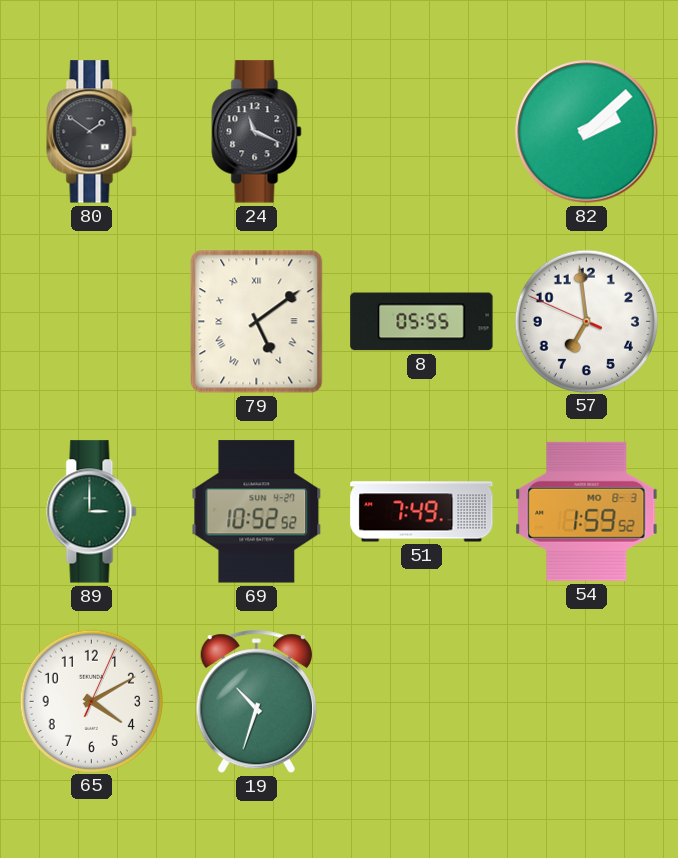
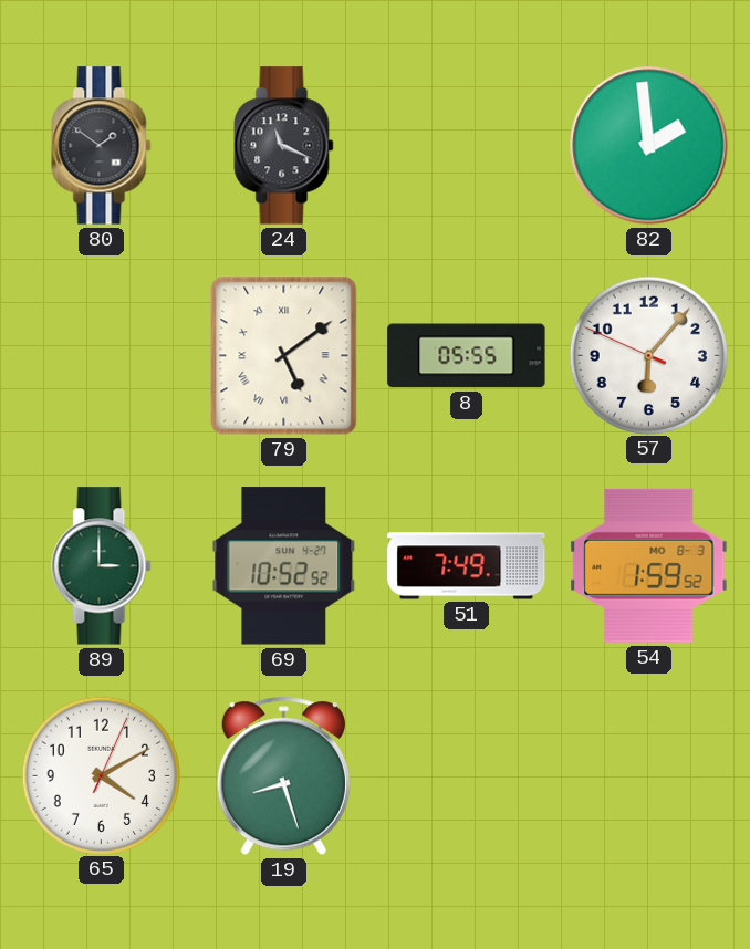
82: 2:08 -> 1:59 (649, 146)
57: 6:58 -> 6:06 (648, 355)
19: 10:33 -> 8:27 (283, 776)
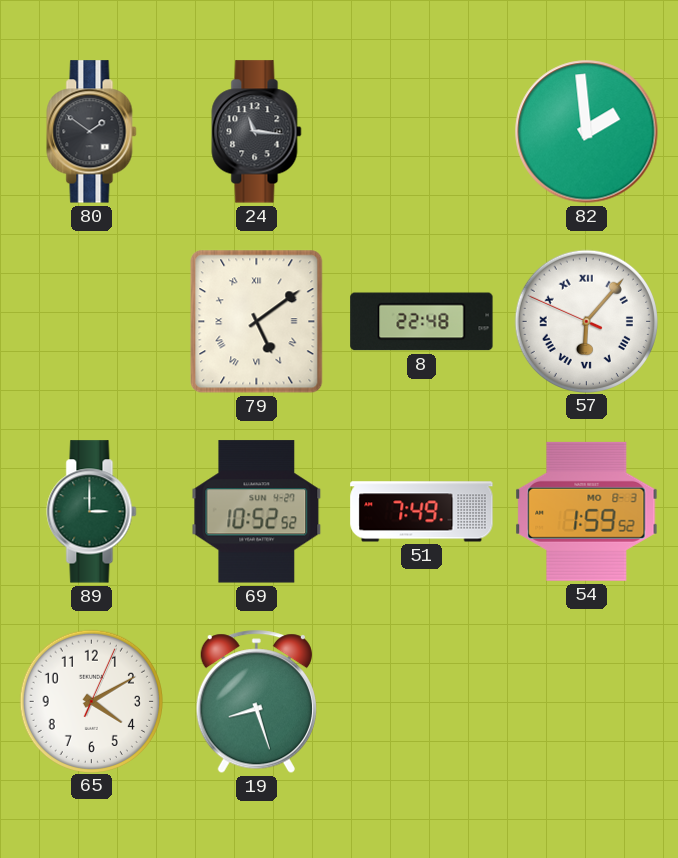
24: 11:19 -> 11:16 (257, 132)
8: 05:55 -> 22:48 (422, 322)
57 numerals: Arabic -> Roman (586, 321)
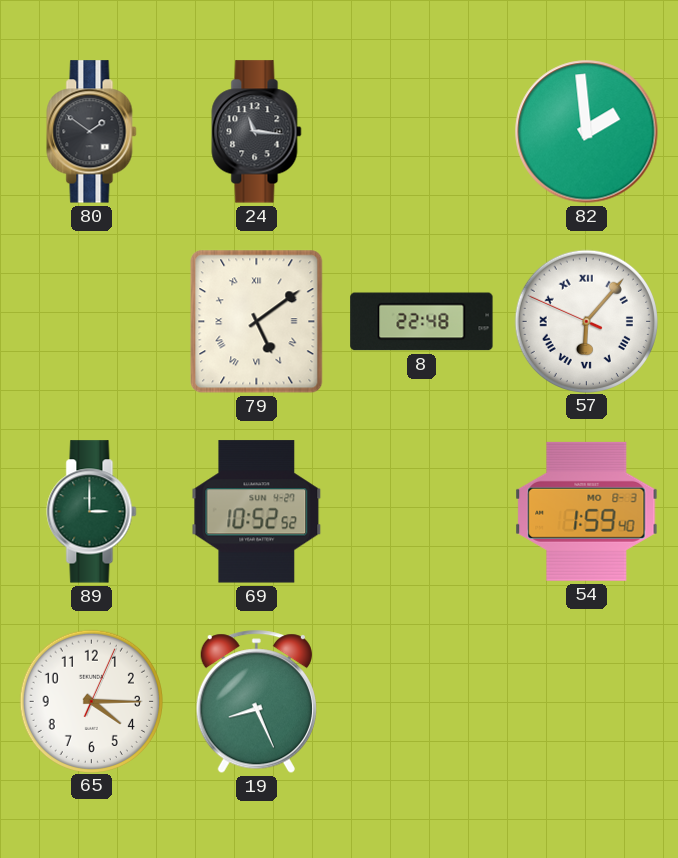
51: 7:49 -> none (422, 512)
54: 1:59:52 -> 1:59:40 (587, 511)
65: 4:10 -> 4:15 (91, 701)
19: 8:27 -> 8:26 (256, 702)
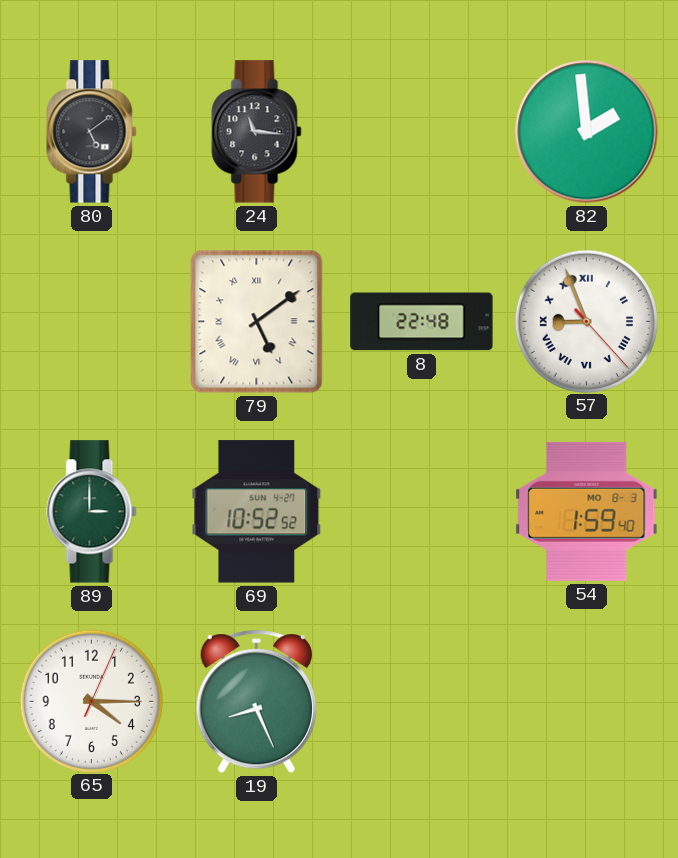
80: 1:51 -> 5:09 (92, 132)
57: 6:06 -> 8:56 (586, 321)
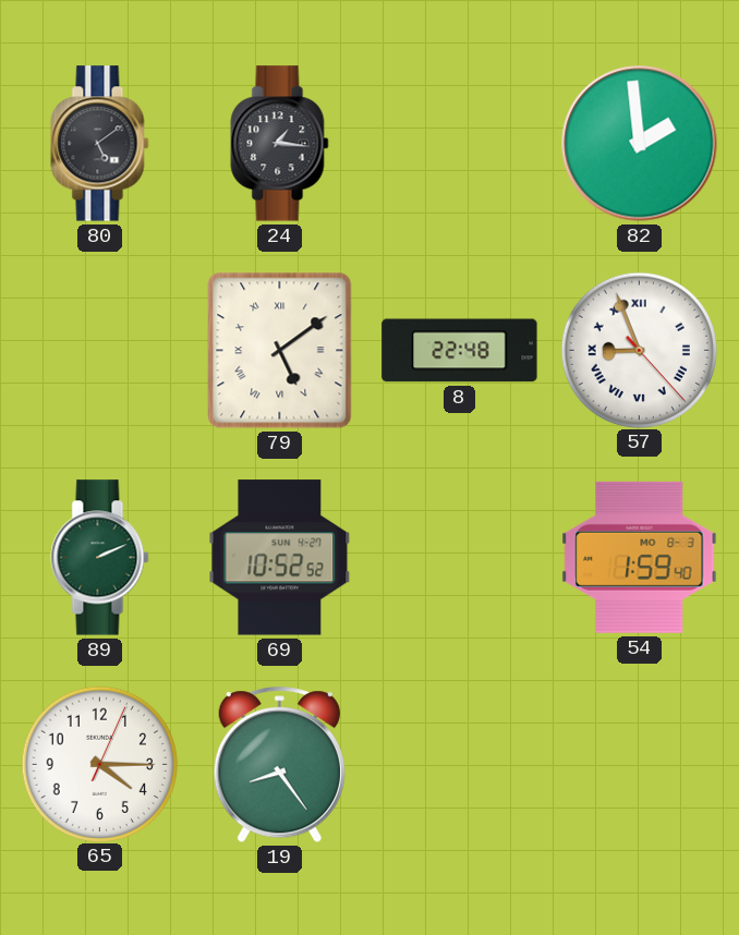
24: 11:16 -> 1:16 (280, 144)
89: 3:00 -> 2:11 (100, 558)
19: 8:26 -> 8:24 (279, 765)
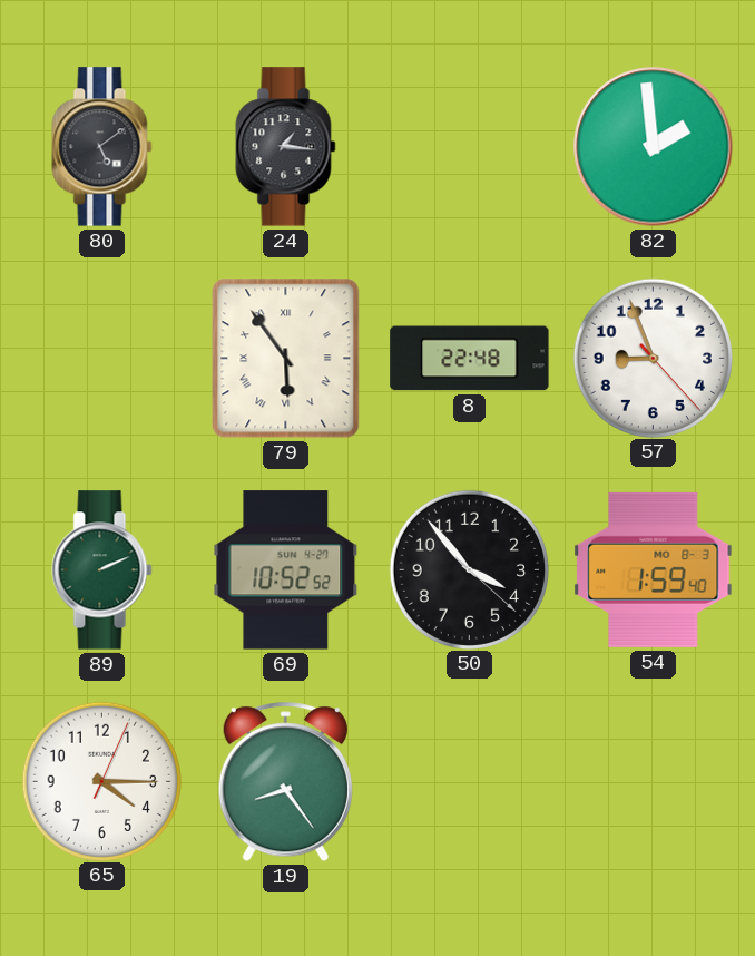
79: 5:09 -> 5:54 (286, 359)
57 numerals: Roman -> Arabic (653, 358)
50: none -> 3:53 (469, 569)
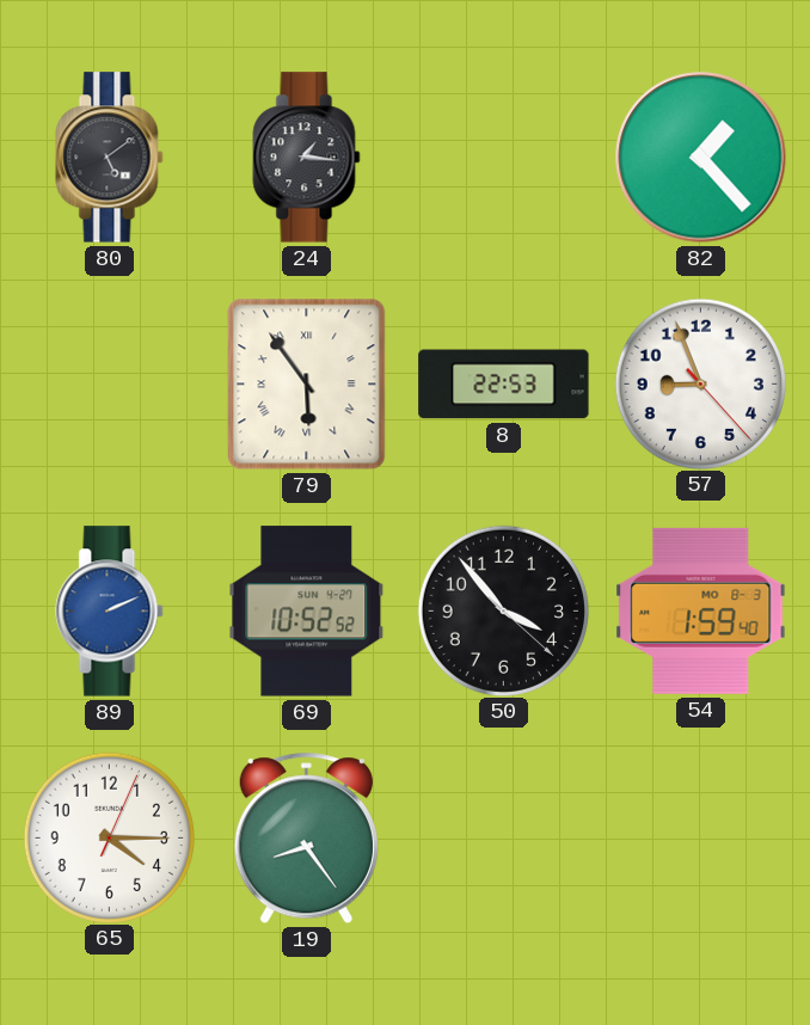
82: 1:59 -> 1:23 (701, 158)
8: 22:48 -> 22:53 (504, 385)
89 dial: green -> blue (110, 612)
